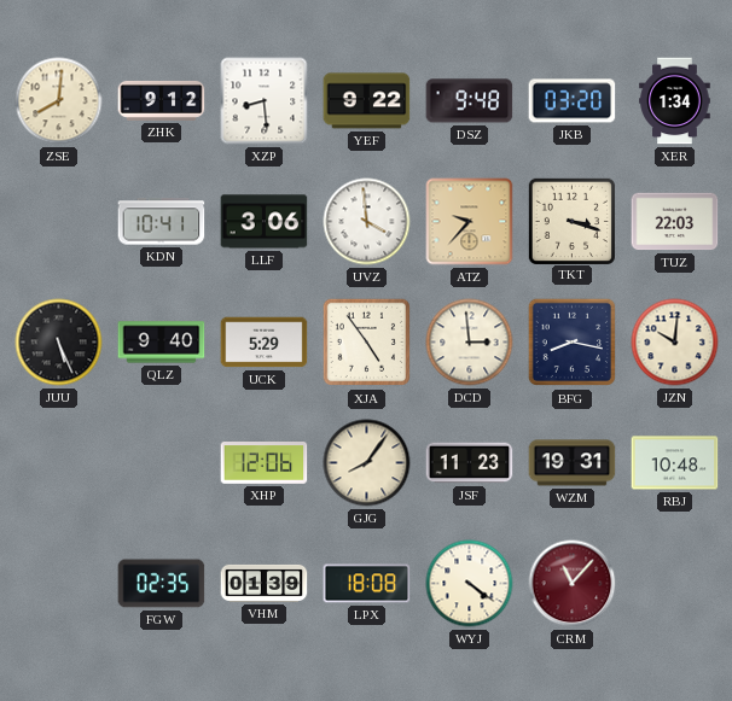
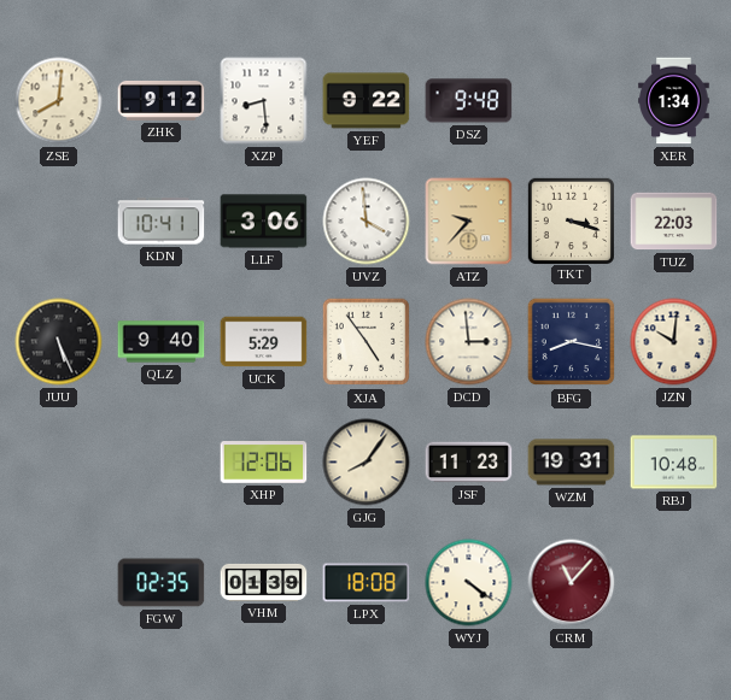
JKB: 03:20 -> none (573, 101)
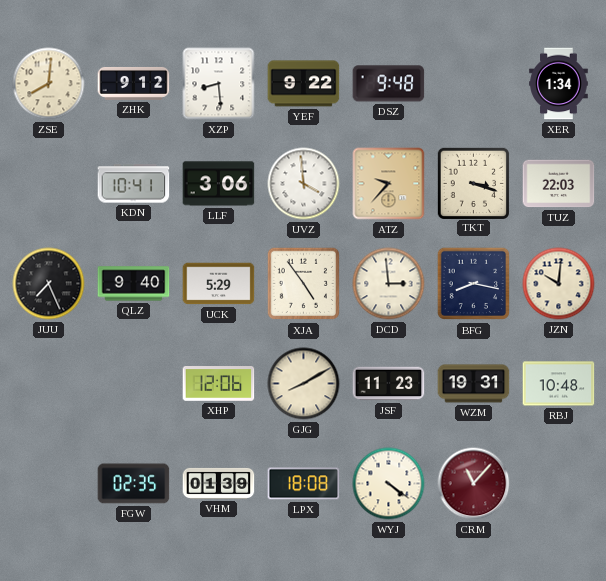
JUU: 5:26 -> 7:26 (49, 284)
GJG: 8:06 -> 8:10 (304, 384)
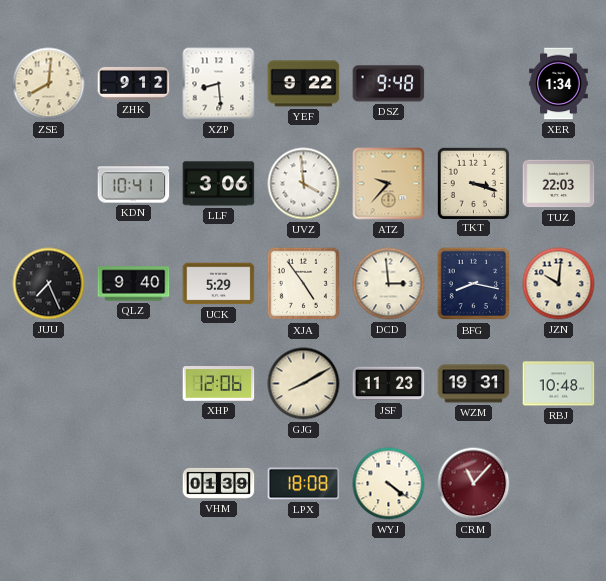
FGW: 02:35 -> none (134, 484)
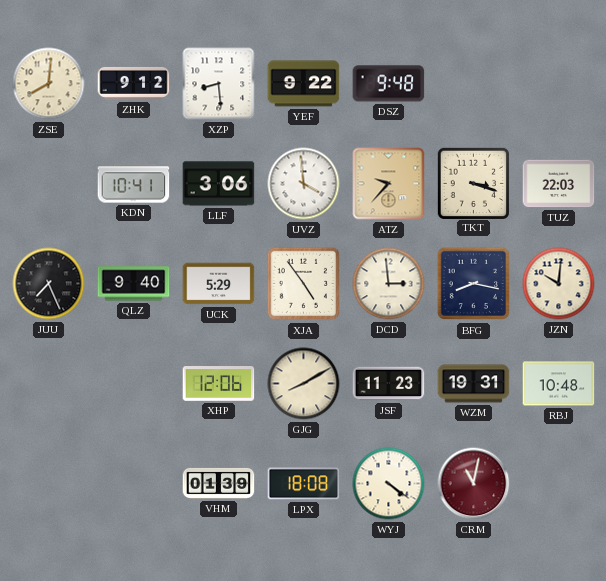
XER: 1:34 -> none (559, 84)
CRM: 11:07 -> 11:02 (474, 484)
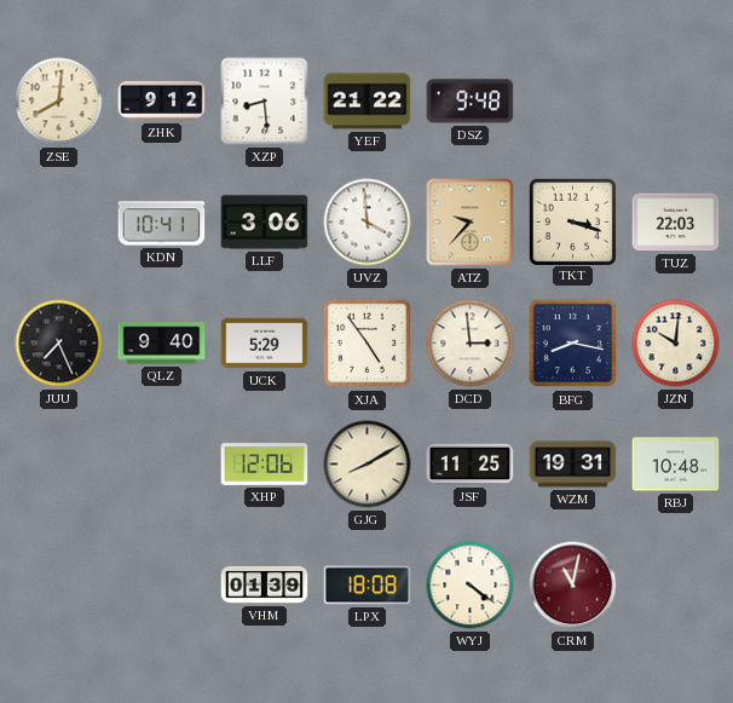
YEF: 9:22 -> 21:22 (368, 102)
JSF: 11:23 -> 11:25 (471, 465)
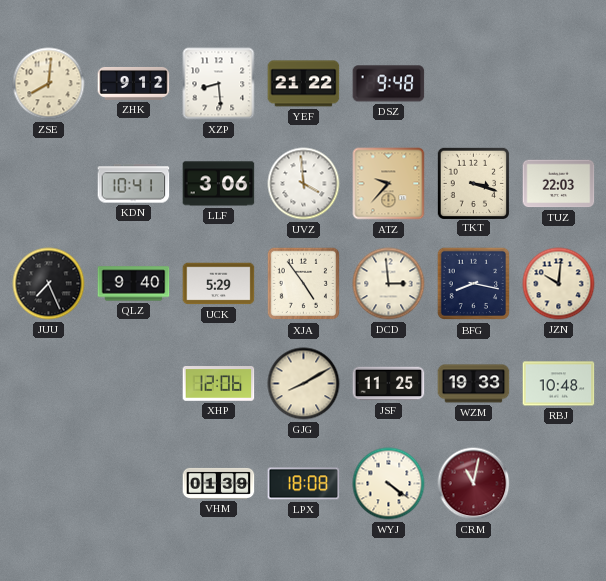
WZM: 19:31 -> 19:33 (474, 384)
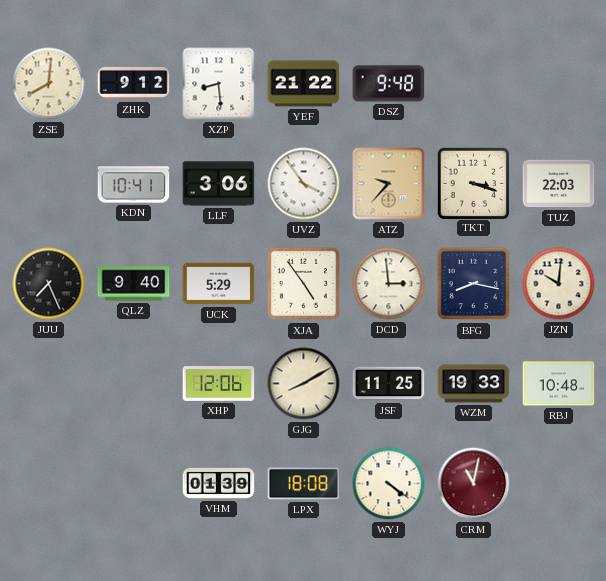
UVZ: 3:59 -> 3:54 (304, 184)
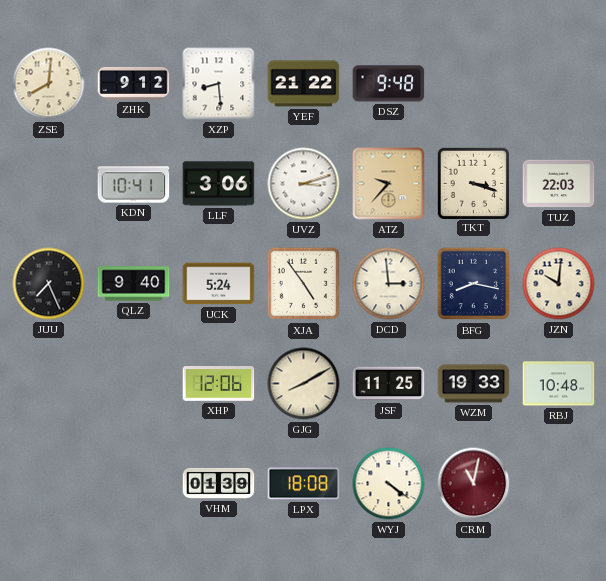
UVZ: 3:54 -> 3:12 (304, 184)
UCK: 5:29 -> 5:24 (219, 284)
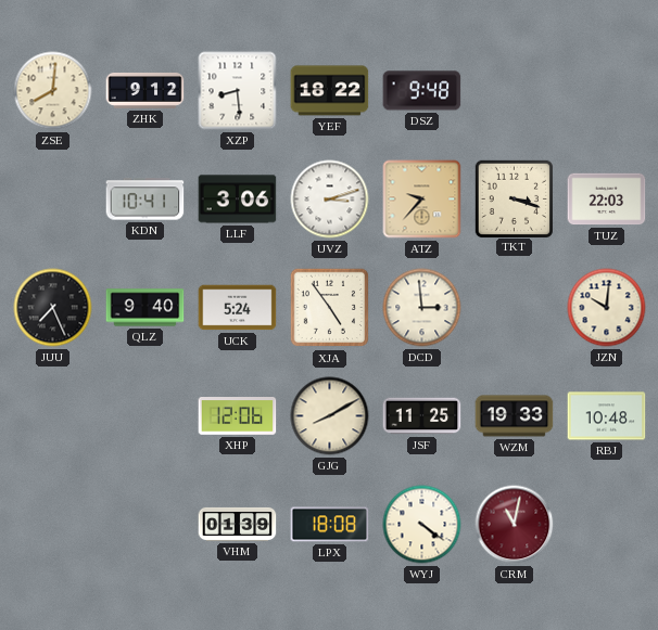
YEF: 21:22 -> 18:22 (330, 91)
BFG: 8:17 -> none (474, 284)
